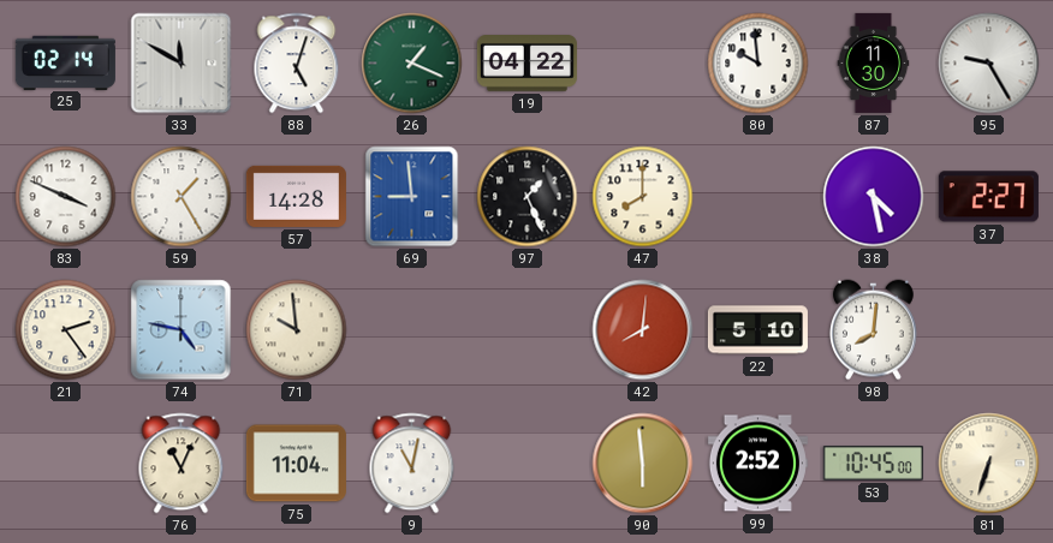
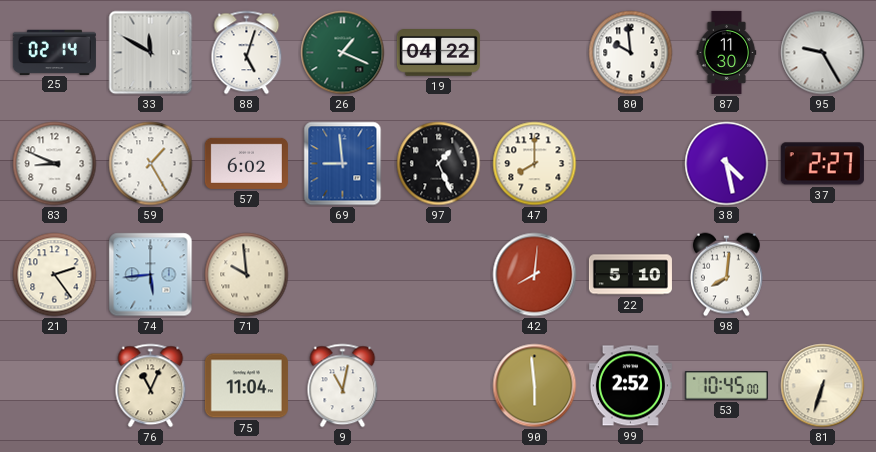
83: 3:49 -> 8:49 (55, 164)
57: 14:28 -> 6:02 (246, 163)
74: 4:47 -> 5:44 (151, 275)
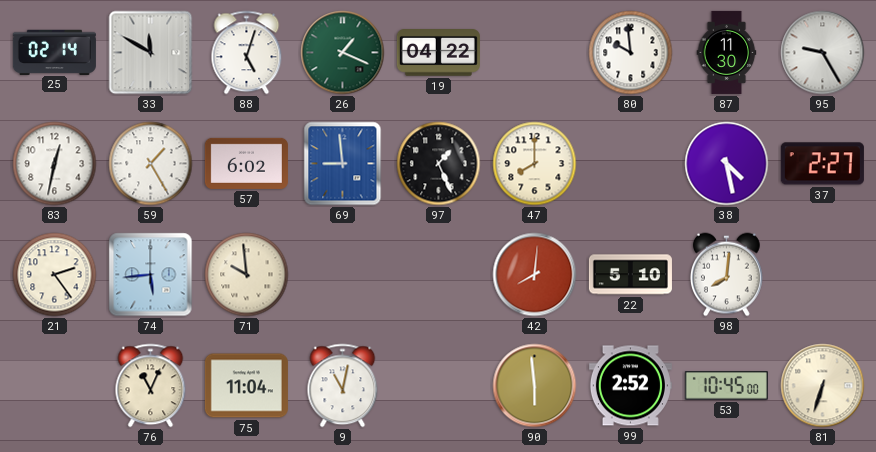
83: 8:49 -> 12:32 (55, 164)
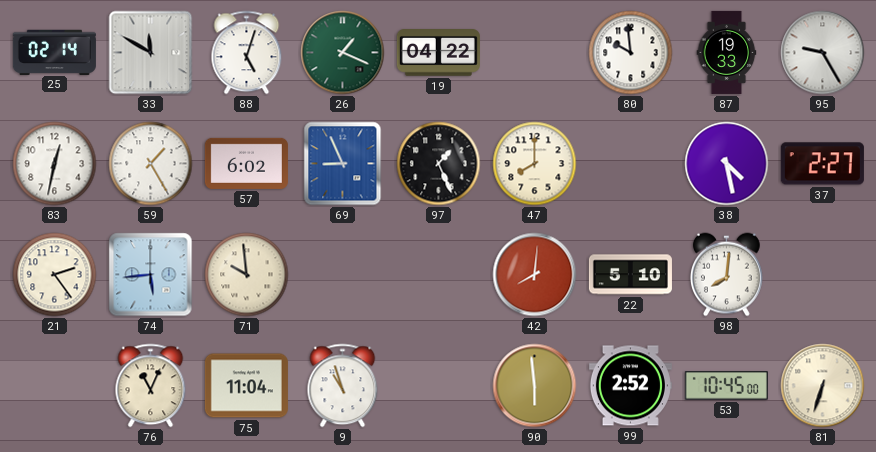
87: 11:30 -> 19:33 (727, 52)
69: 8:59 -> 8:56 (343, 164)
9: 11:02 -> 10:57 (343, 386)
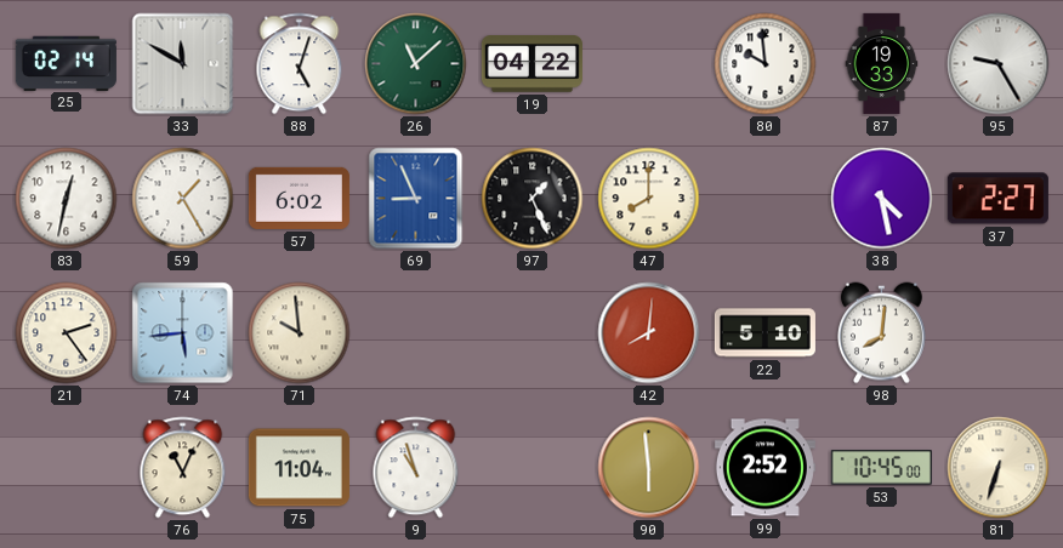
26: 1:19 -> 11:08 (416, 64)
